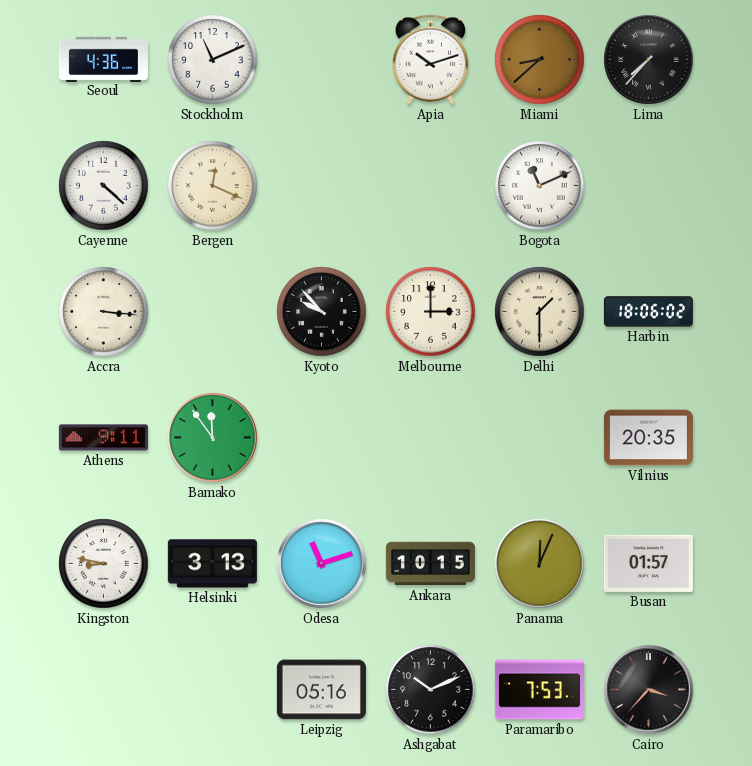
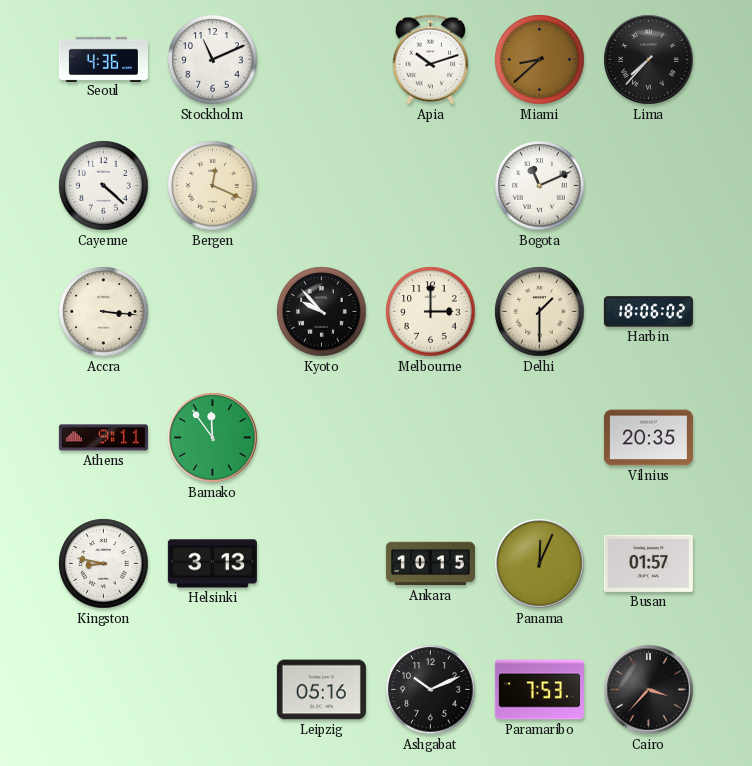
Odesa: 11:12 -> none (322, 564)
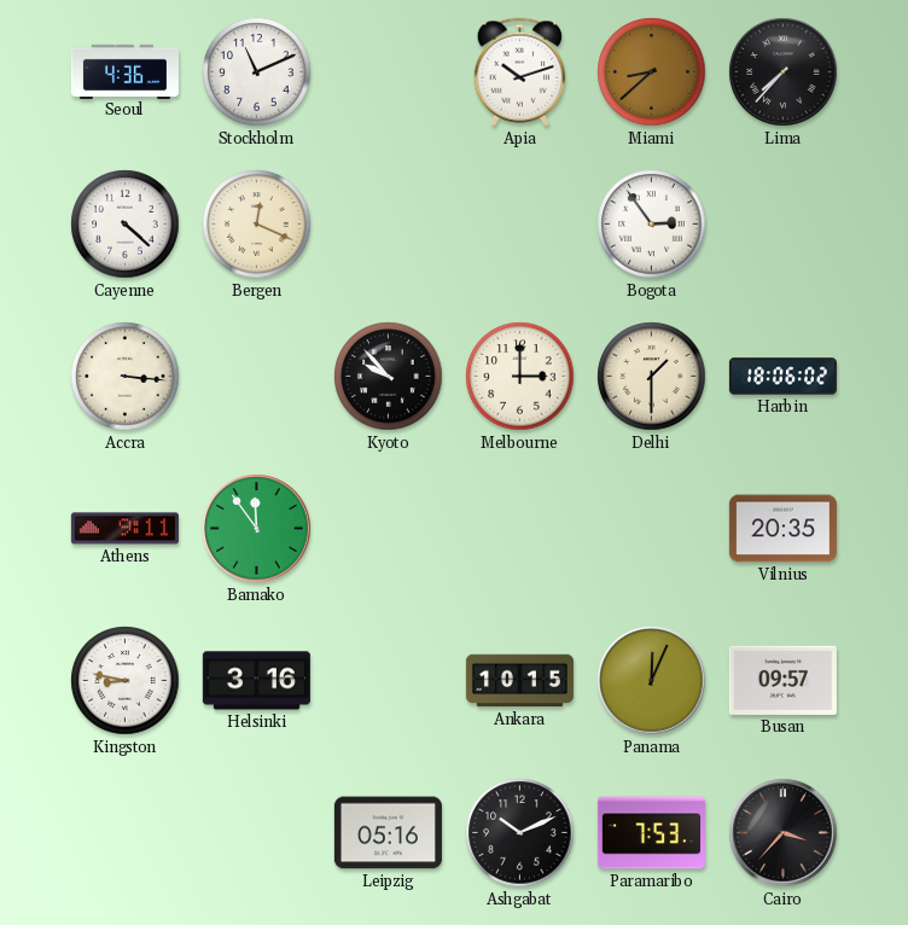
Bogota: 11:11 -> 2:54 (652, 225)
Helsinki: 3:13 -> 3:16 (256, 681)
Busan: 01:57 -> 09:57 (782, 680)
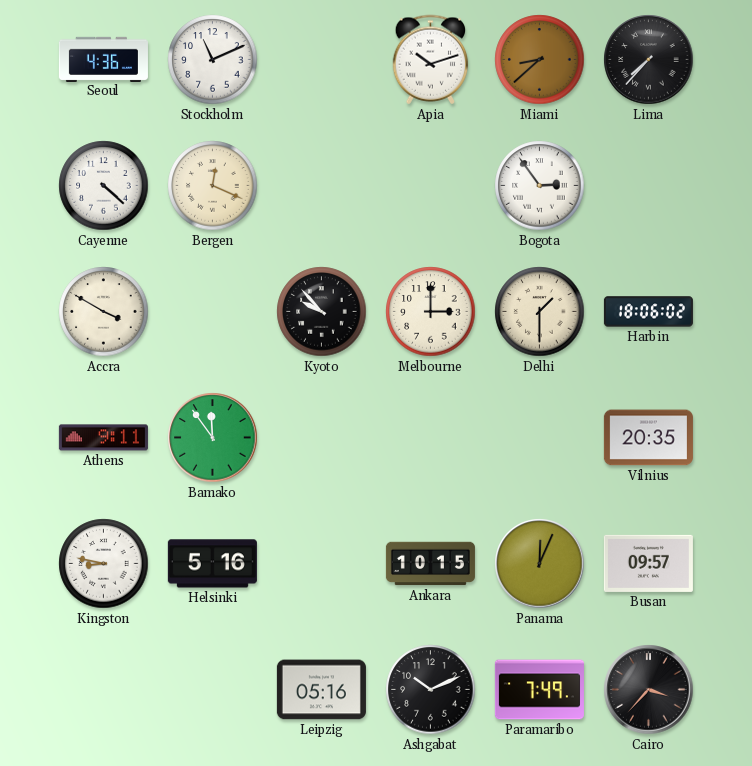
Accra: 3:16 -> 3:50 (104, 312)
Helsinki: 3:16 -> 5:16 (212, 564)
Paramaribo: 7:53 -> 7:49 (539, 690)
